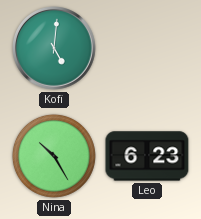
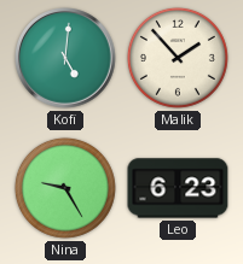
Malik: none -> 1:53 (178, 58)
Nina: 10:25 -> 9:25 (65, 188)
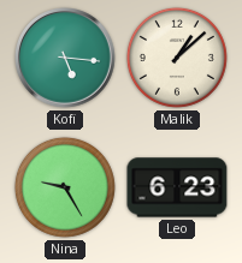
Kofi: 5:01 -> 5:16 (66, 59)
Malik: 1:53 -> 1:08 (177, 58)
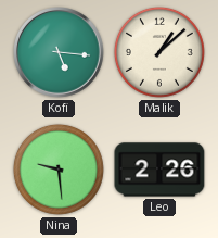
Nina: 9:25 -> 9:29 (59, 170)
Leo: 6:23 -> 2:26 (159, 170)
